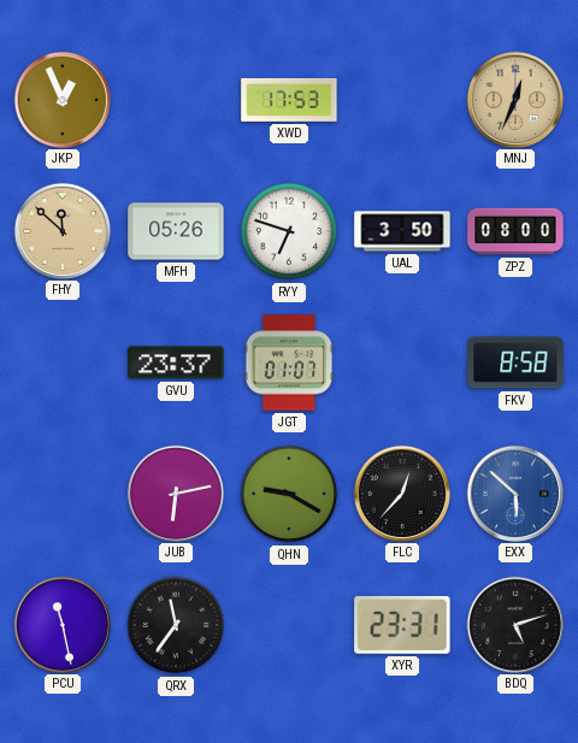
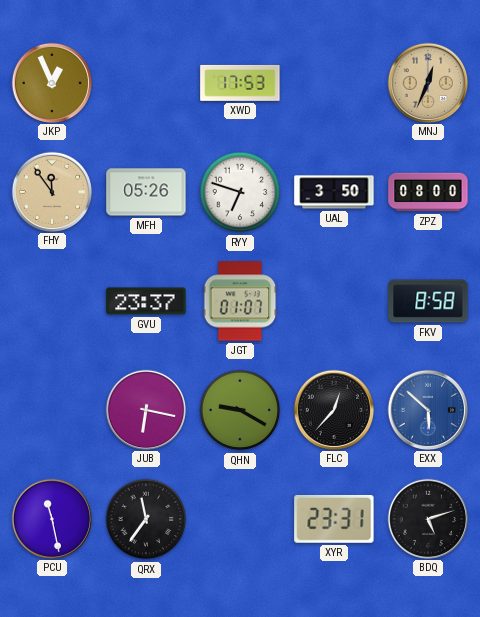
FHY: 11:52 -> 11:54 (51, 191)
JUB: 6:13 -> 6:17 (145, 409)
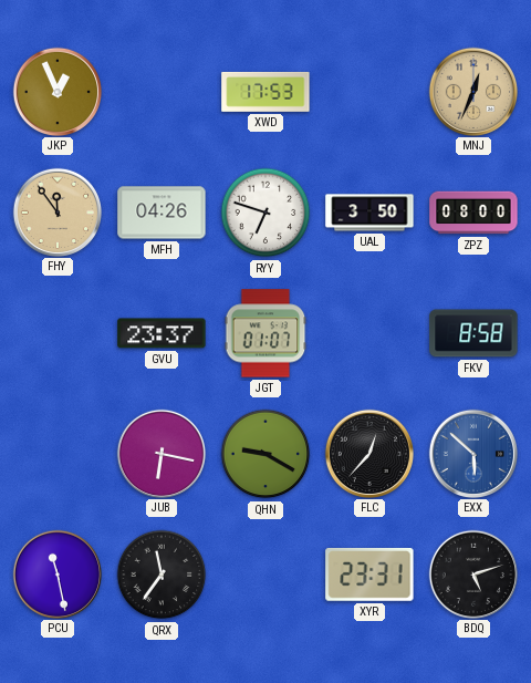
MFH: 05:26 -> 04:26 (162, 213)
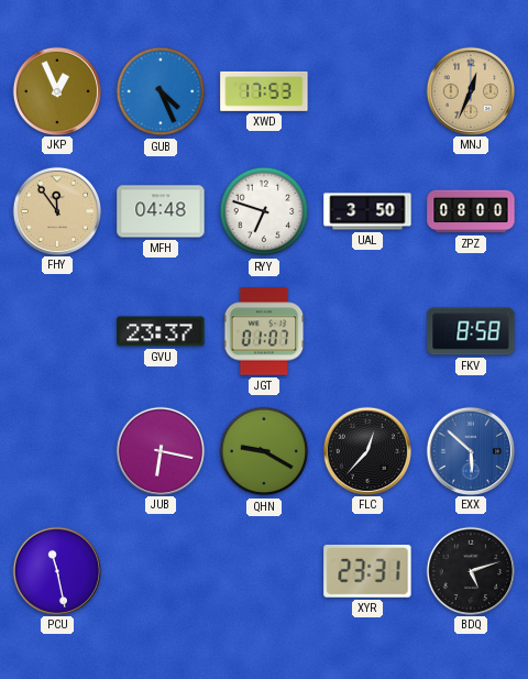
GUB: none -> 4:26 (161, 91)
MFH: 04:26 -> 04:48 (161, 211)
QRX: 11:36 -> none (162, 575)
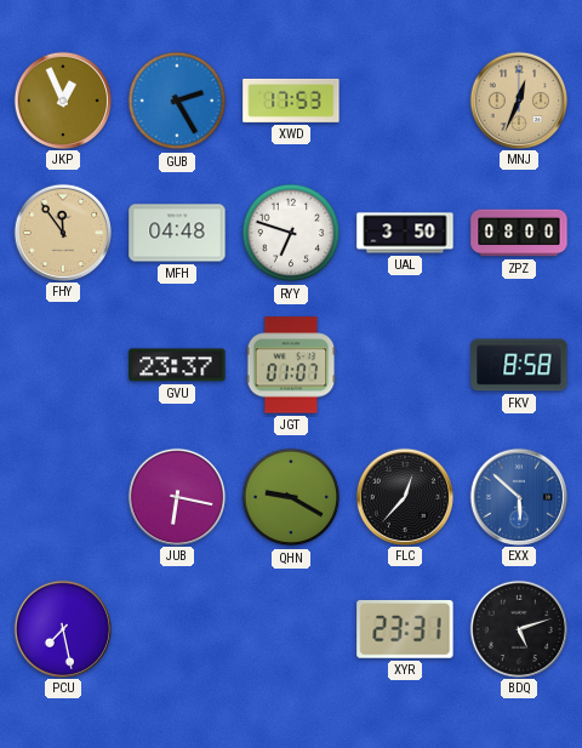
GUB: 4:26 -> 2:25 (177, 101)
PCU: 11:28 -> 7:28 (62, 628)
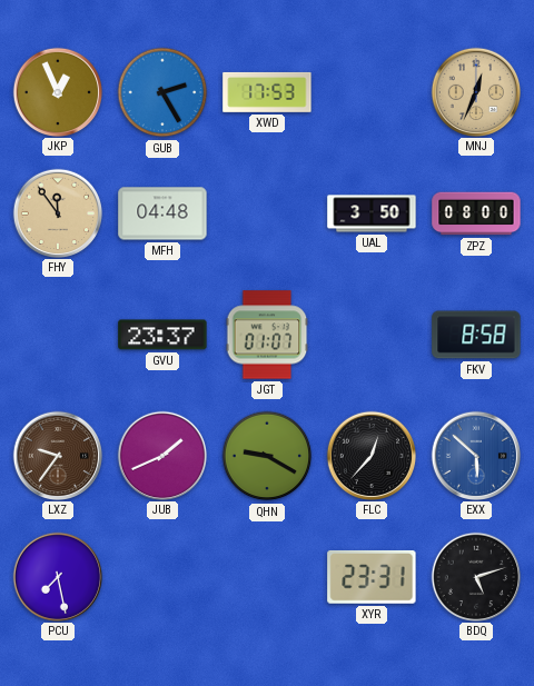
RYY: 6:48 -> none (291, 233)
LXZ: none -> 9:36 (57, 455)
JUB: 6:17 -> 1:41 (161, 455)
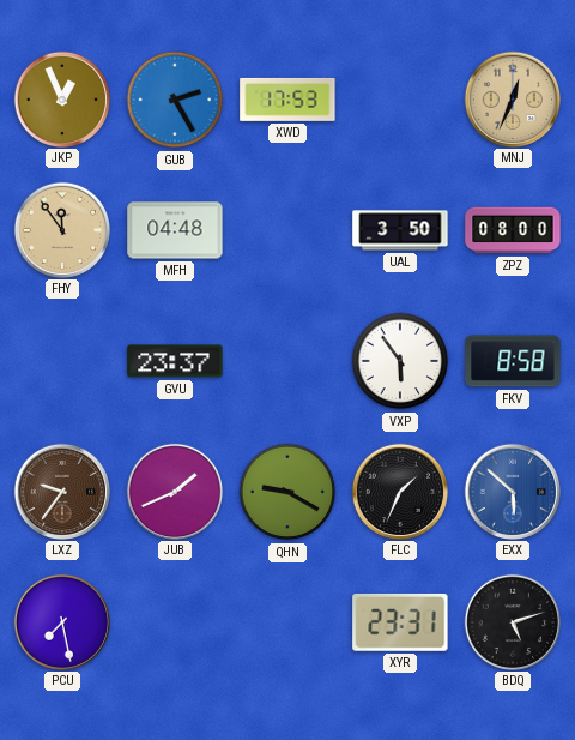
JGT: 01:07 -> none (267, 335)
VXP: none -> 5:54 (400, 361)
FLC: 12:37 -> 1:34 (399, 491)
